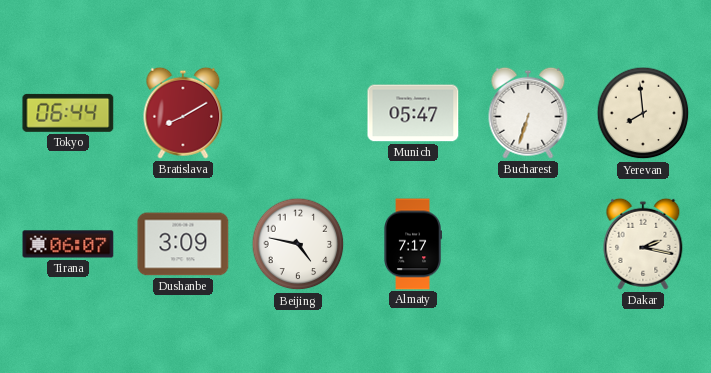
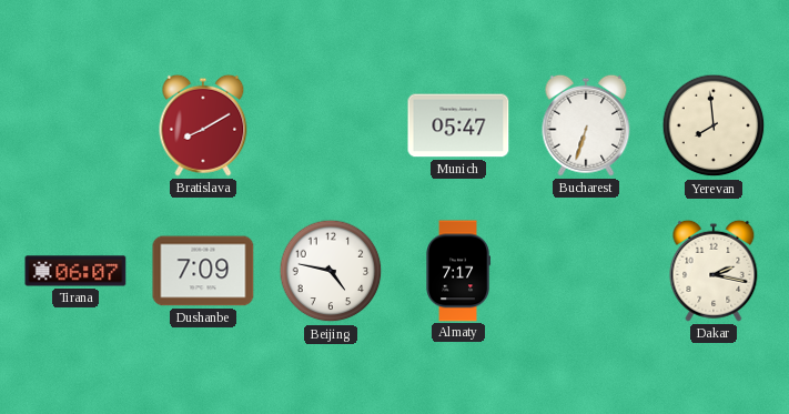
Tokyo: 06:44 -> none (68, 113)
Dushanbe: 3:09 -> 7:09 (203, 271)
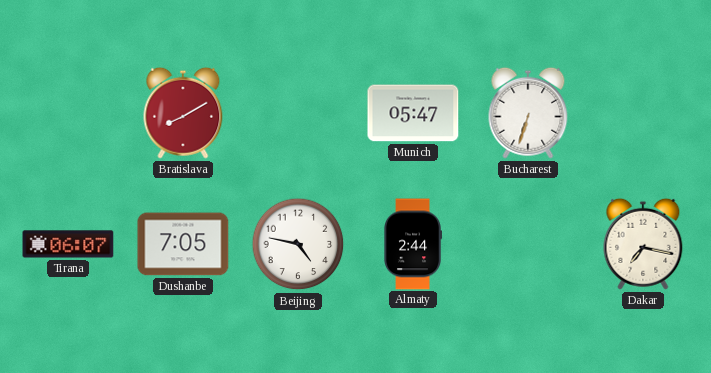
Yerevan: 7:59 -> none (714, 125)
Dushanbe: 7:09 -> 7:05 (183, 244)
Almaty: 7:17 -> 2:44 (412, 244)
Dakar: 2:17 -> 7:17 (643, 244)
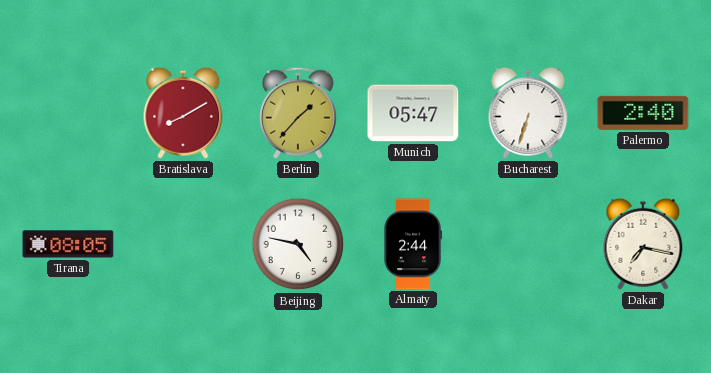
Berlin: none -> 1:37 (298, 113)
Palermo: none -> 2:40 (643, 113)
Tirana: 06:07 -> 08:05 (68, 244)
Dushanbe: 7:05 -> none (183, 244)
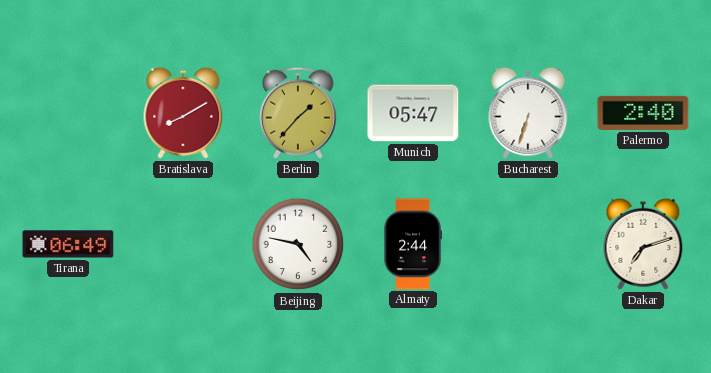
Tirana: 08:05 -> 06:49 (68, 244)
Dakar: 7:17 -> 7:12 (643, 244)
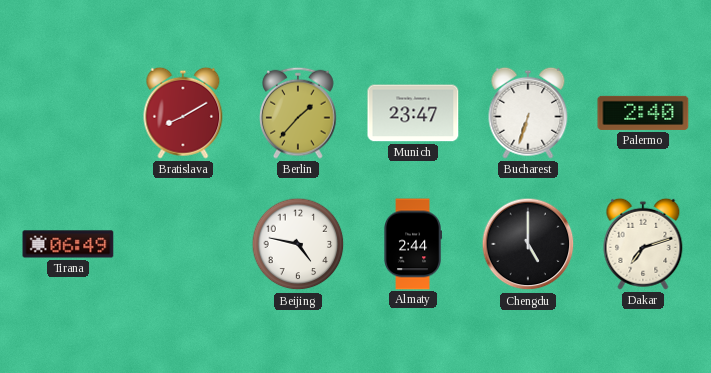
Munich: 05:47 -> 23:47 (413, 113)
Chengdu: none -> 5:00 (528, 244)
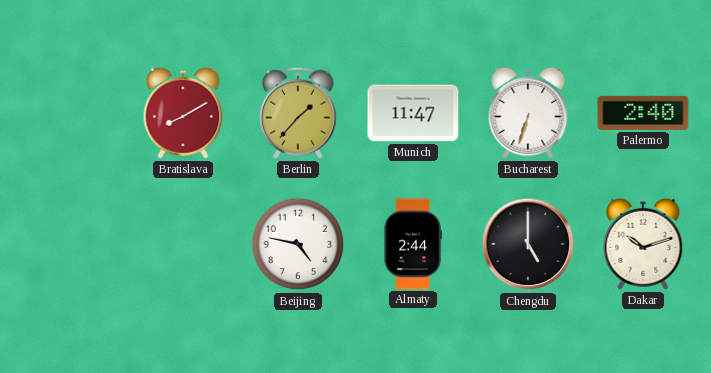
Munich: 23:47 -> 11:47 (413, 113)
Tirana: 06:49 -> none (68, 244)
Dakar: 7:12 -> 10:12 (643, 244)
